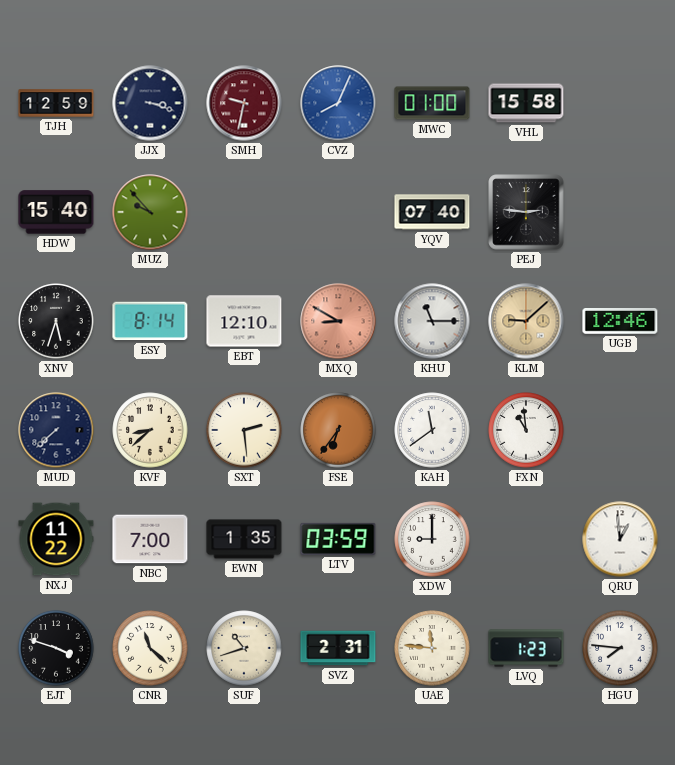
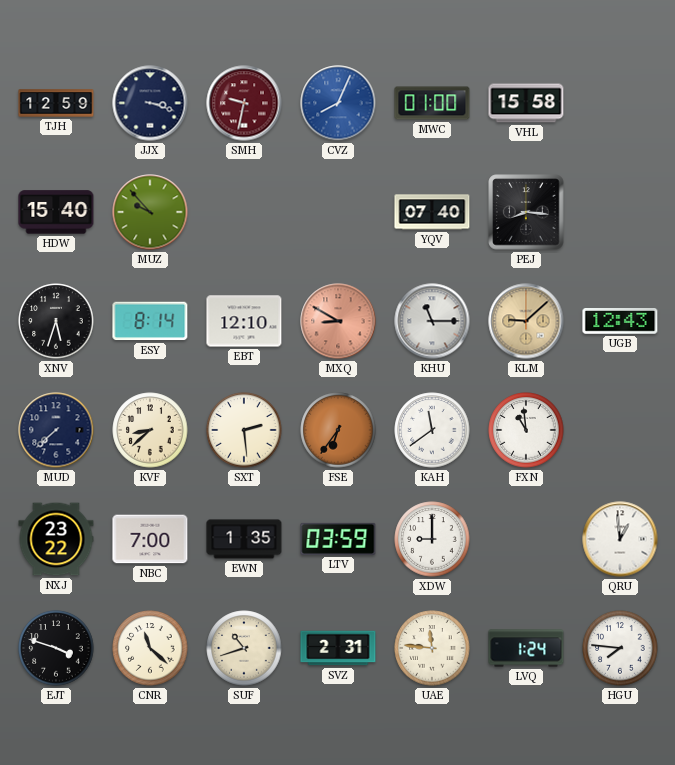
PEJ: 2:46 -> 8:16 (526, 212)
UGB: 12:46 -> 12:43 (620, 322)
NXJ: 11:22 -> 23:22 (56, 539)
LVQ: 1:23 -> 1:24 (526, 648)
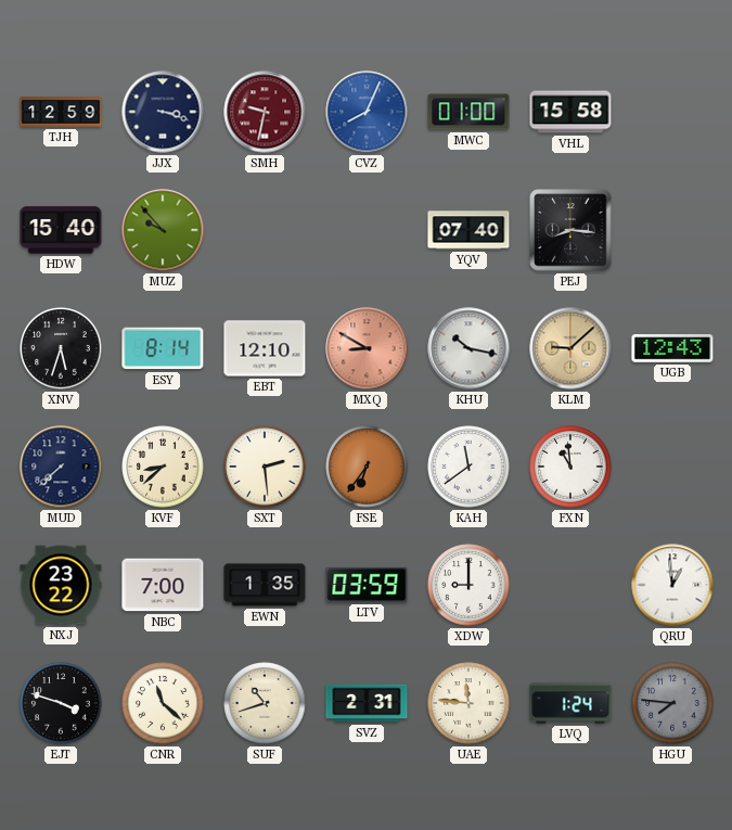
KHU: 11:15 -> 10:17 (468, 348)
HGU dial: white -> grey (672, 703)
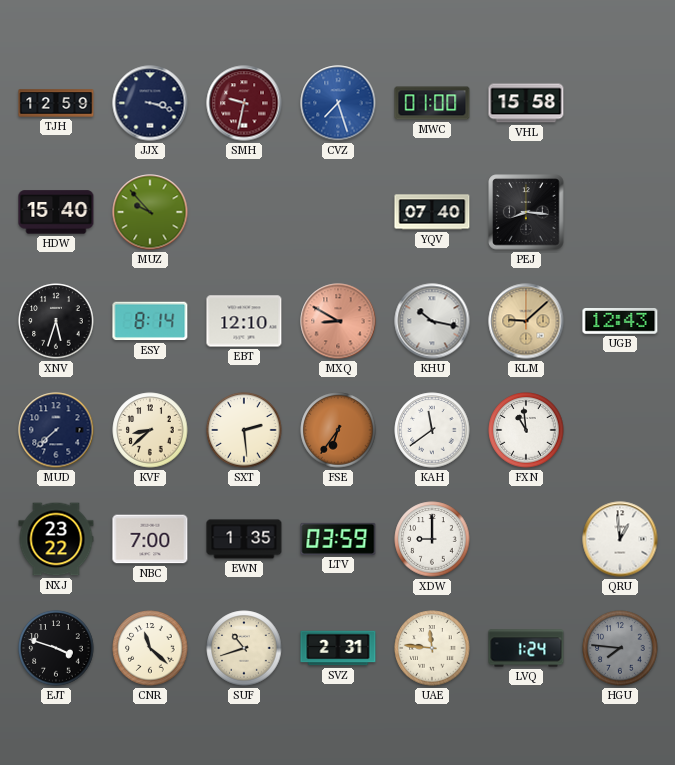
CVZ: 8:04 -> 7:27 (338, 103)
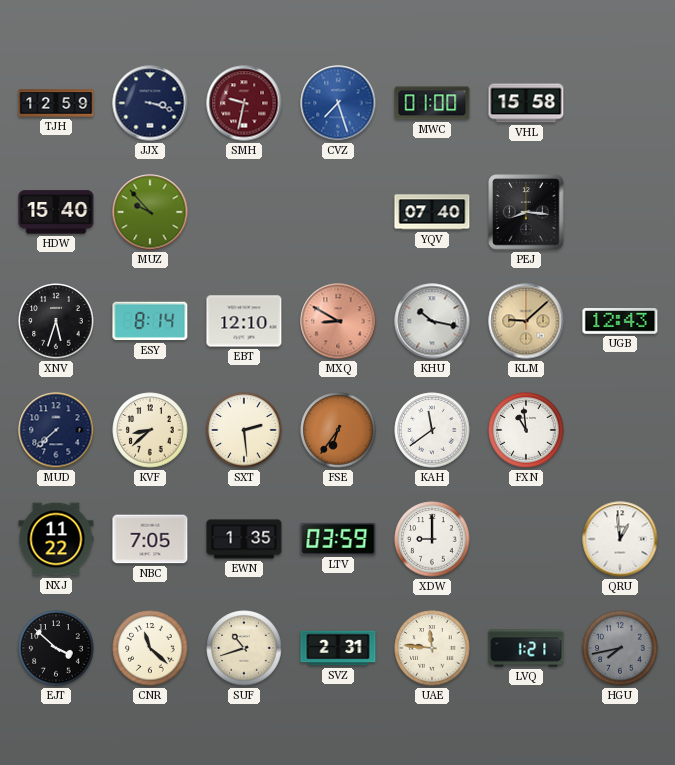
NXJ: 23:22 -> 11:22 (56, 539)
NBC: 7:00 -> 7:05 (150, 539)
EJT: 3:48 -> 3:52 (56, 648)
LVQ: 1:24 -> 1:21 (526, 648)
HGU: 7:46 -> 7:43 (620, 648)
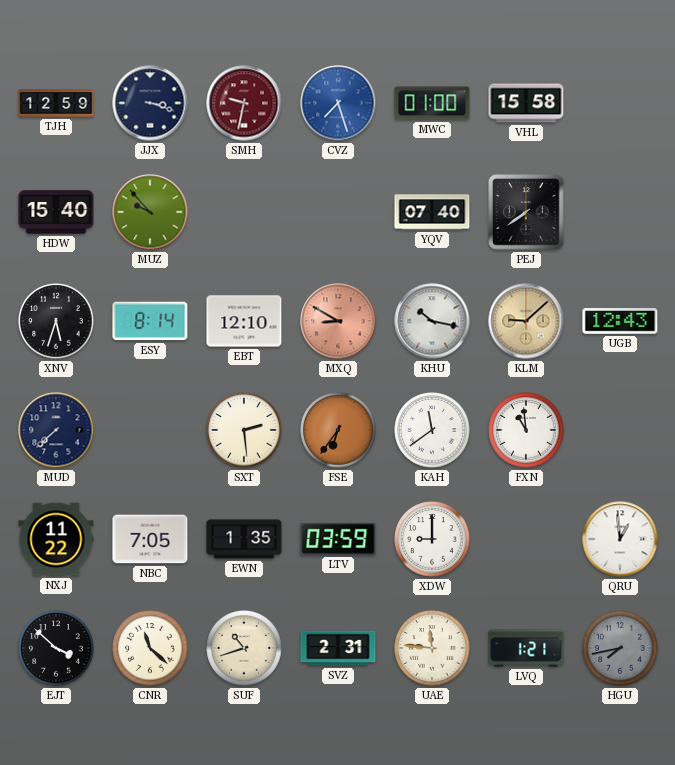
PEJ: 8:16 -> 7:39 (526, 212)
KVF: 8:38 -> none (150, 430)
